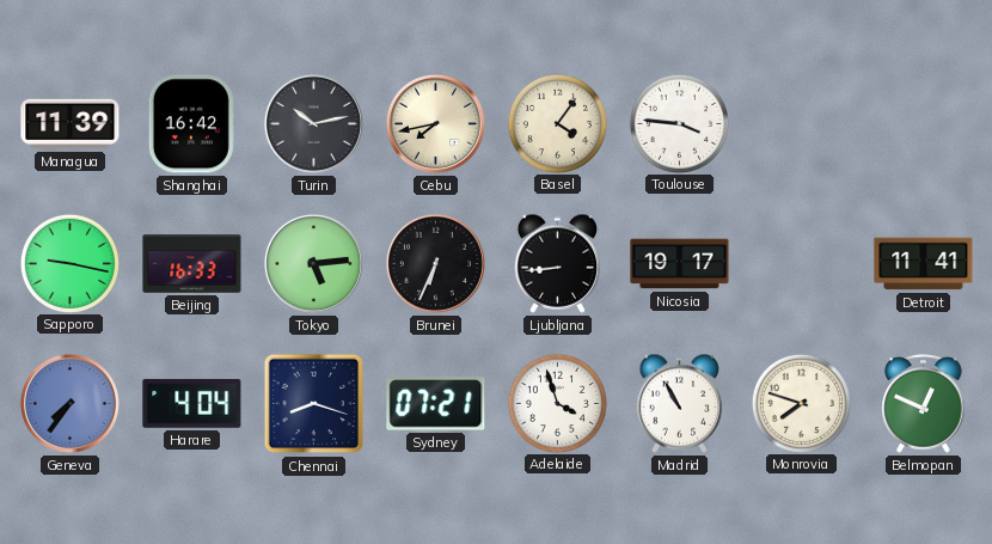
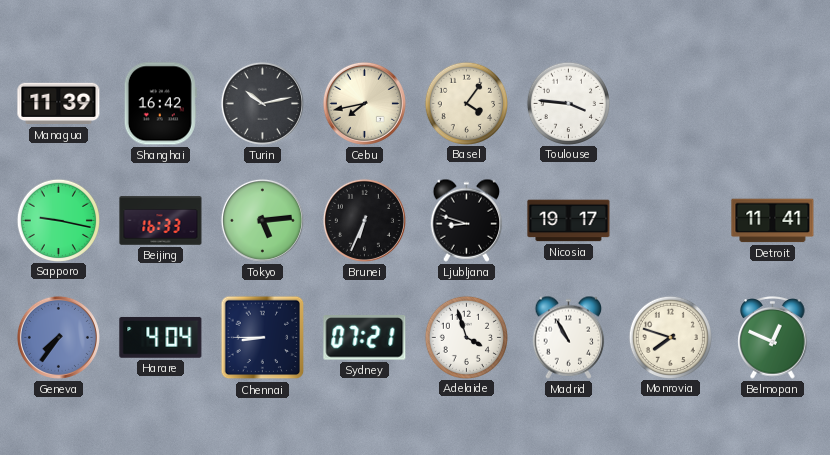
Ljubljana: 8:44 -> 8:48 (467, 220)
Chennai: 8:18 -> 8:45 (263, 338)
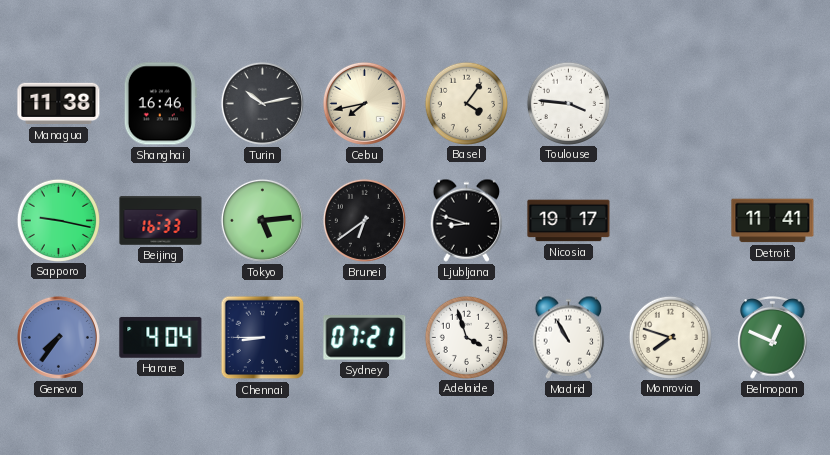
Managua: 11:39 -> 11:38 (59, 104)
Shanghai: 16:42 -> 16:46 (160, 104)
Brunei: 6:34 -> 6:39 (364, 220)
